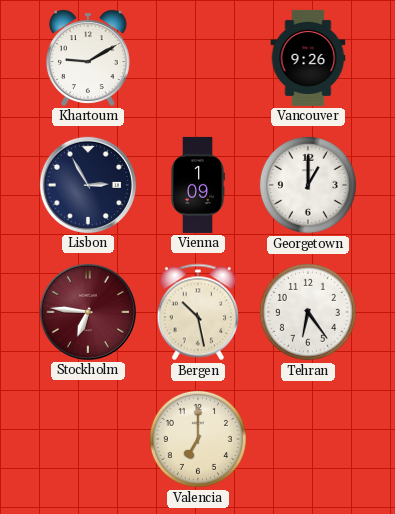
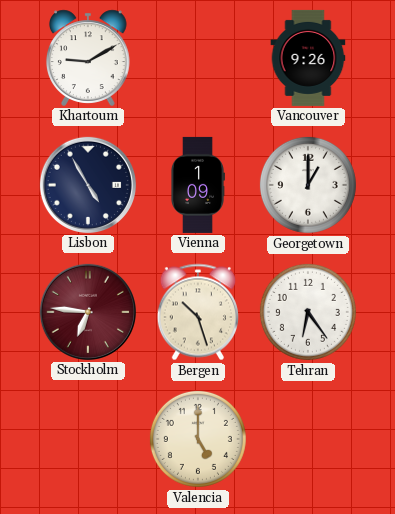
Lisbon: 2:55 -> 4:55 (88, 185)
Bergen: 10:28 -> 10:27 (198, 312)
Valencia: 7:00 -> 5:00 (198, 439)
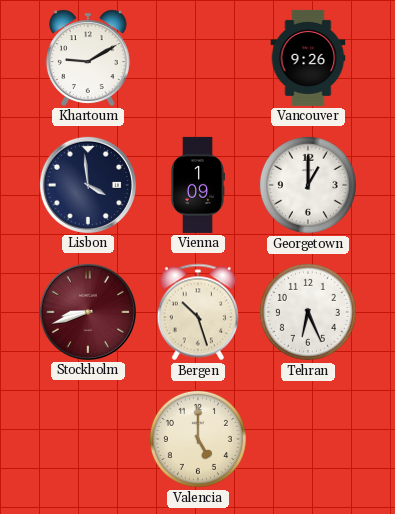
Lisbon: 4:55 -> 3:59 (88, 185)
Stockholm: 6:46 -> 8:42 (88, 312)
Tehran: 6:24 -> 6:26 (308, 312)
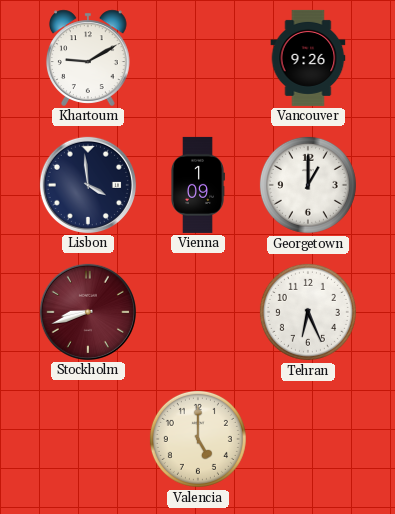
Bergen: 10:27 -> none (198, 312)
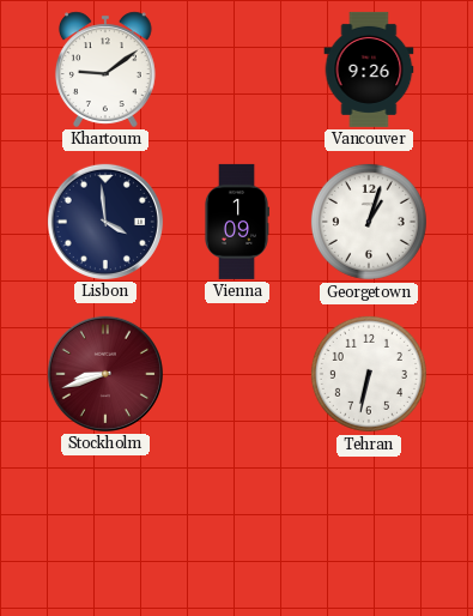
Khartoum: 9:10 -> 9:09 (105, 70)
Georgetown: 1:00 -> 1:03 (369, 222)
Tehran: 6:26 -> 6:32 (369, 374)
Valencia: 5:00 -> none (198, 439)
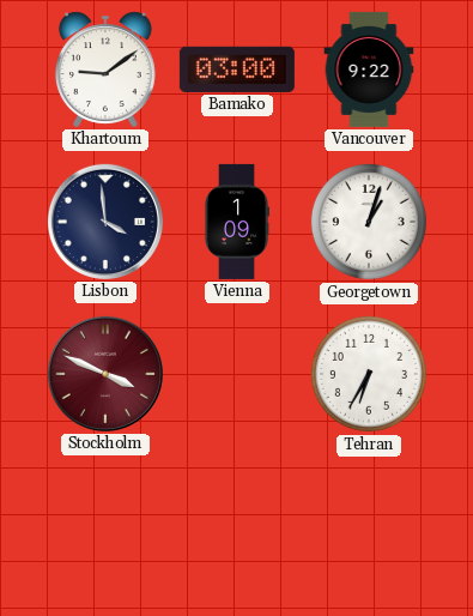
Bamako: none -> 03:00 (237, 70)
Vancouver: 9:26 -> 9:22 (369, 70)
Stockholm: 8:42 -> 3:49 (105, 374)
Tehran: 6:32 -> 6:35 (369, 374)
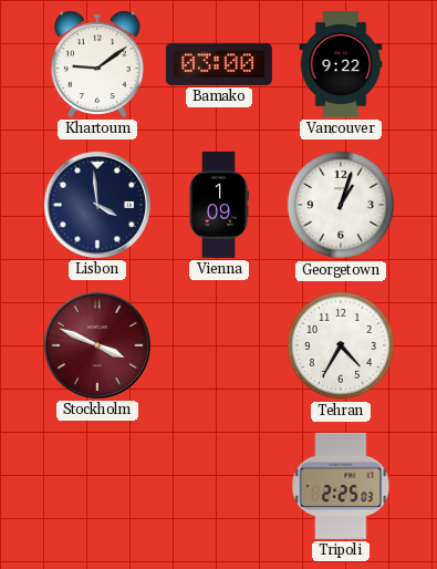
Tehran: 6:35 -> 4:35 (341, 345)
Tripoli: none -> 2:25 (341, 486)
